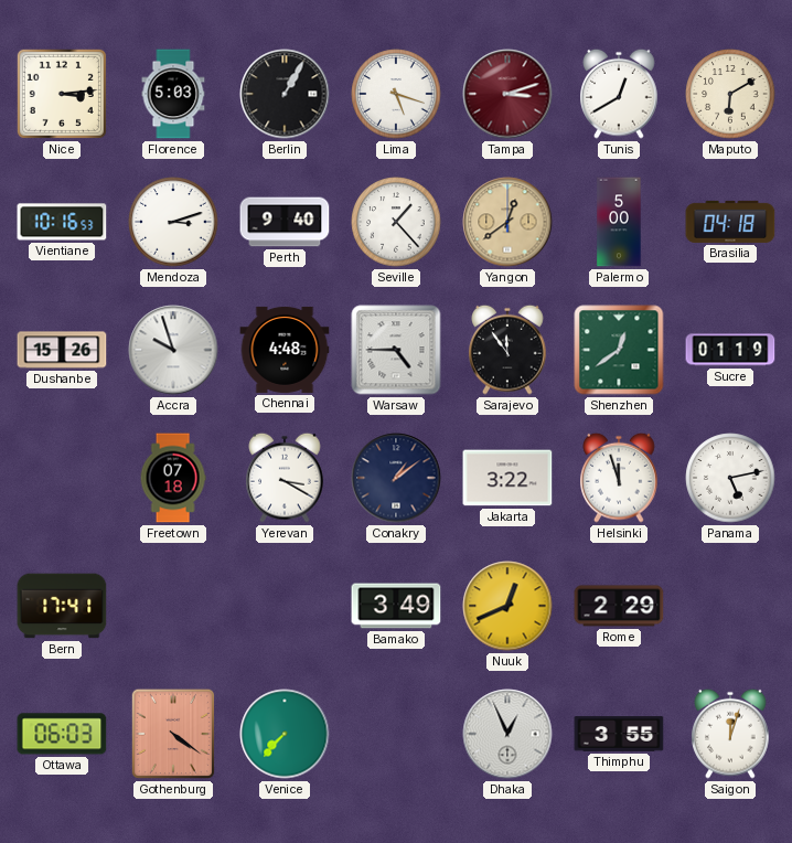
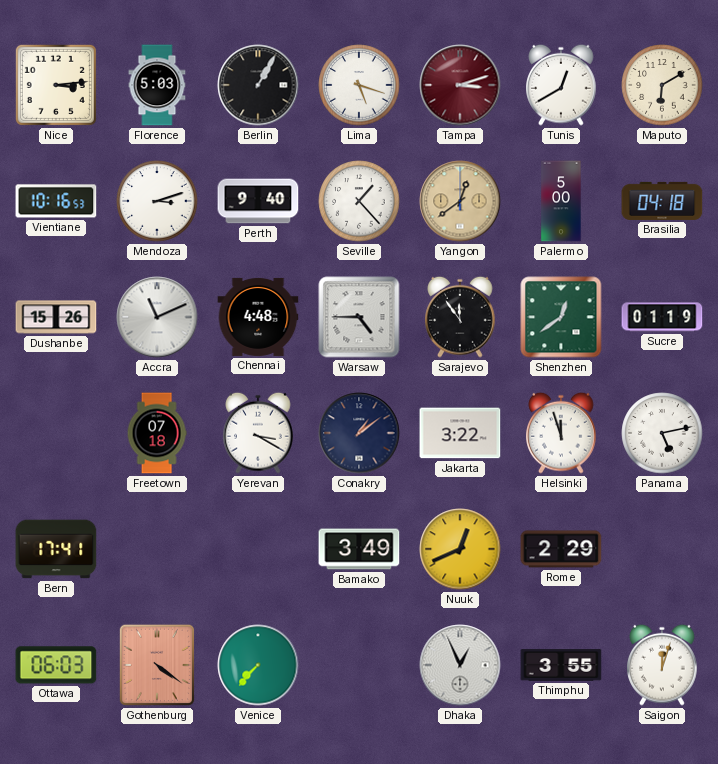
Accra: 9:57 -> 11:11 (157, 317)
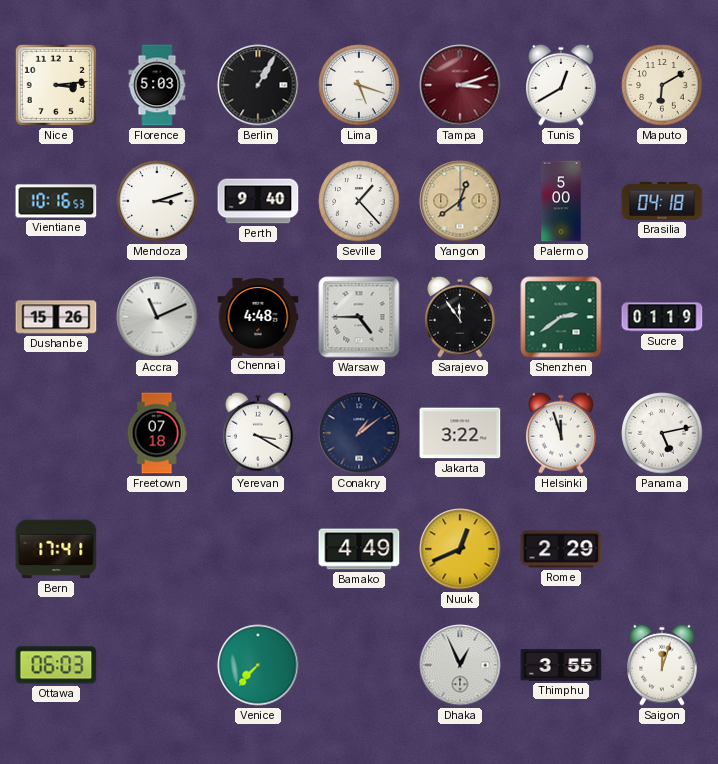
Shenzhen: 12:39 -> 2:39 (561, 317)
Bamako: 3:49 -> 4:49 (359, 549)
Gothenburg: 4:21 -> none (157, 665)
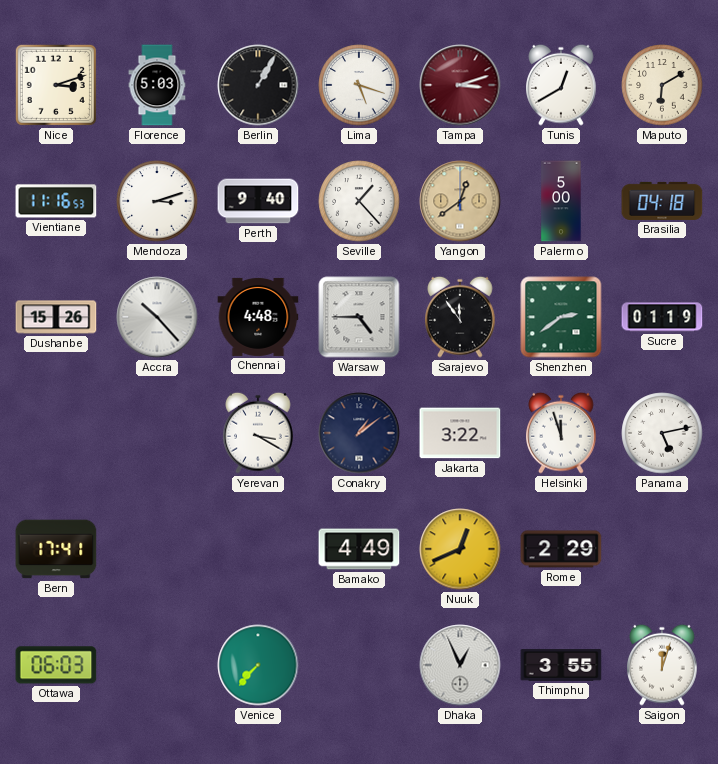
Nice: 3:14 -> 3:12 (56, 85)
Vientiane: 10:16 -> 11:16 (56, 201)
Accra: 11:11 -> 10:23 (157, 317)
Freetown: 07:18 -> none (157, 433)
